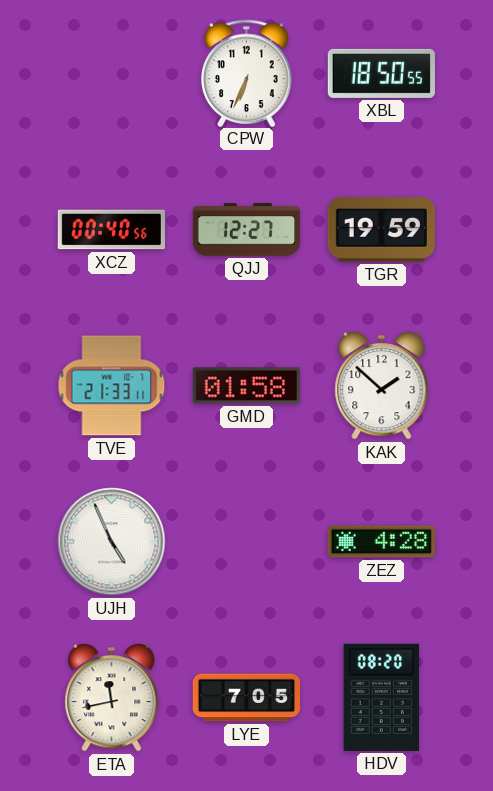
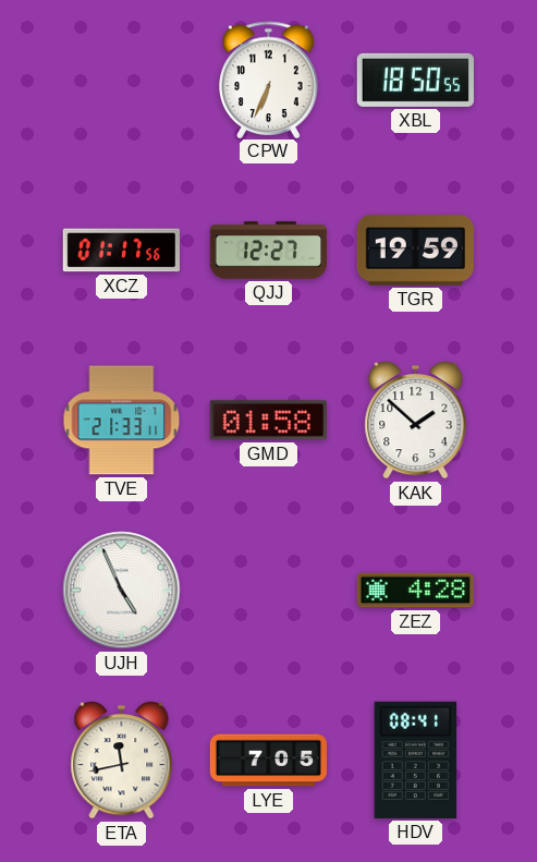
XCZ: 00:40 -> 01:17 (121, 251)
HDV: 08:20 -> 08:41 (416, 760)
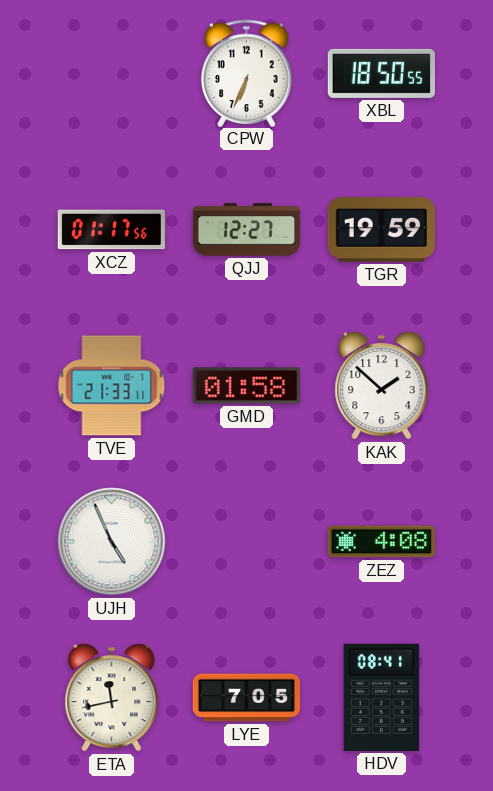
ZEZ: 4:28 -> 4:08 (381, 542)
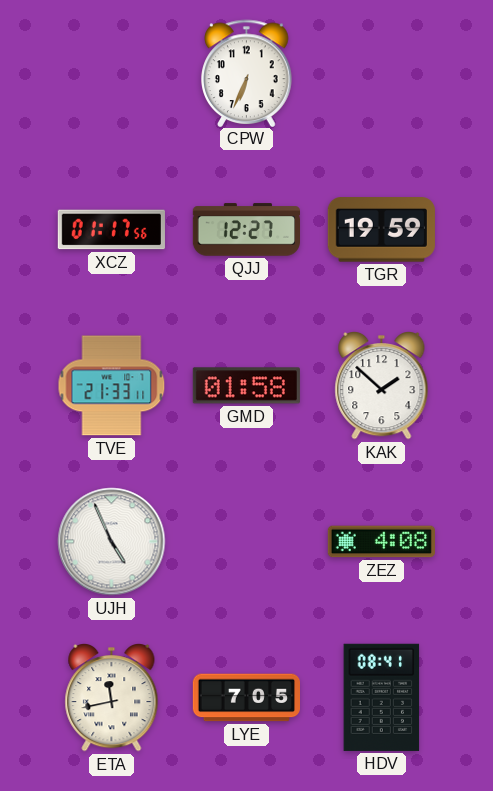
XBL: 18:50 -> none (381, 73)
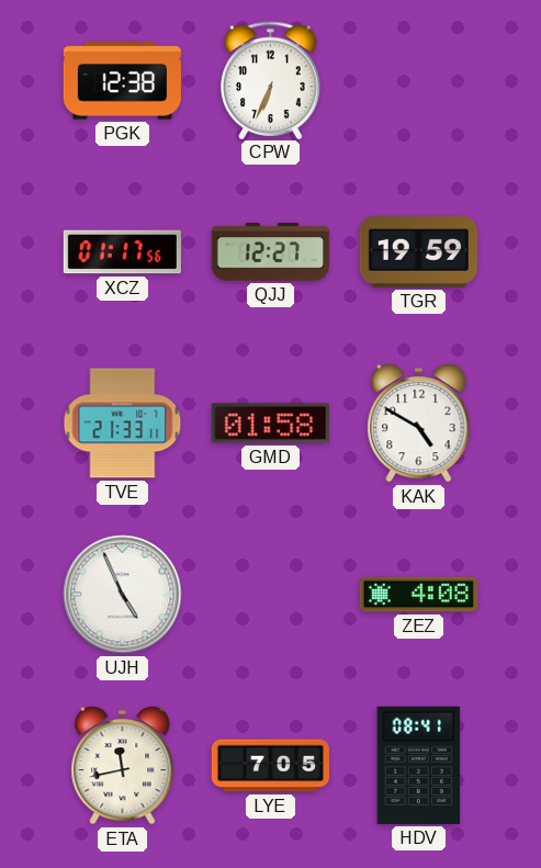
PGK: none -> 12:38 (122, 81)
KAK: 1:52 -> 4:50 (419, 424)
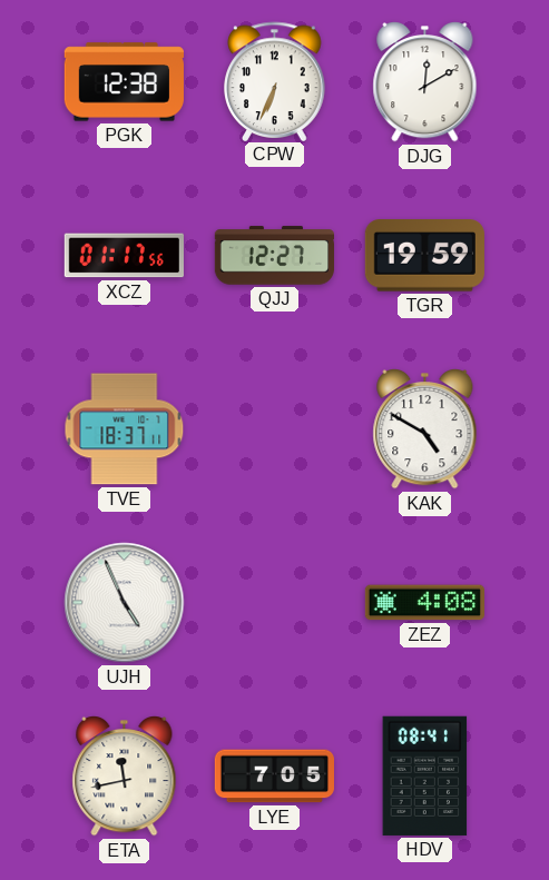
DJG: none -> 12:10 (425, 82)
TVE: 21:33 -> 18:37 (125, 429)
GMD: 01:58 -> none (270, 424)
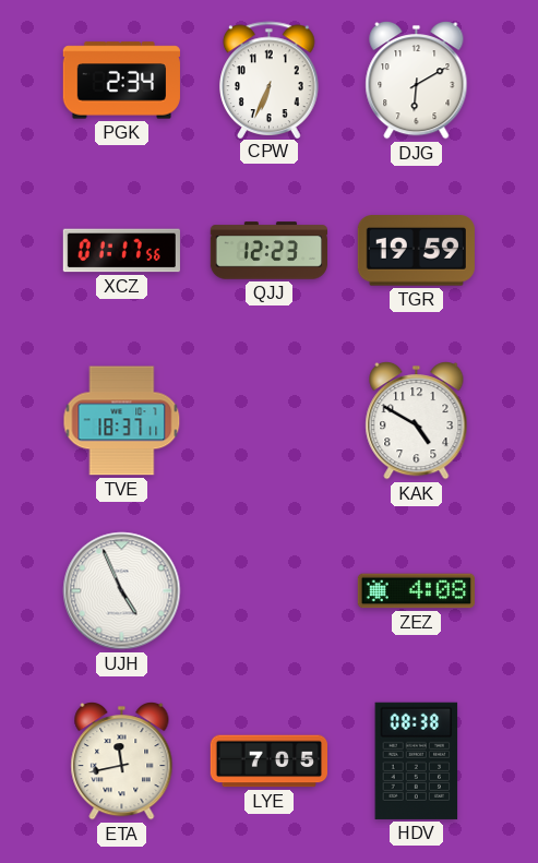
PGK: 12:38 -> 2:34 (121, 81)
DJG: 12:10 -> 6:10 (417, 81)
QJJ: 12:27 -> 12:23 (268, 251)
HDV: 08:41 -> 08:38 (417, 760)
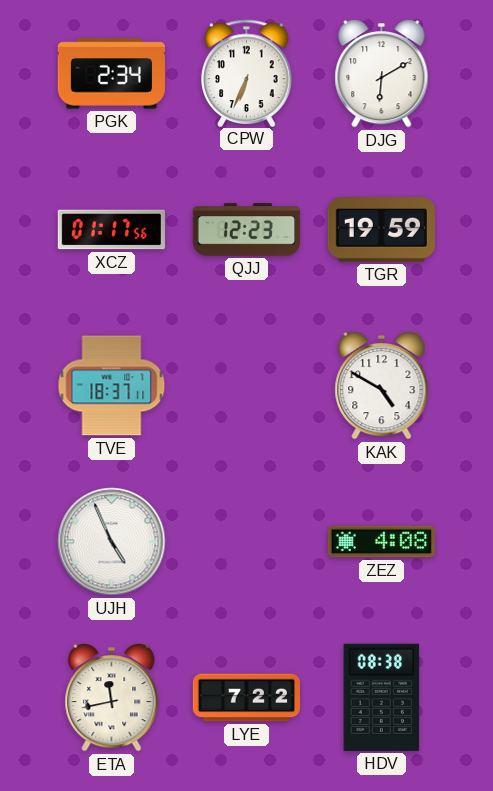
LYE: 7:05 -> 7:22 (246, 698)
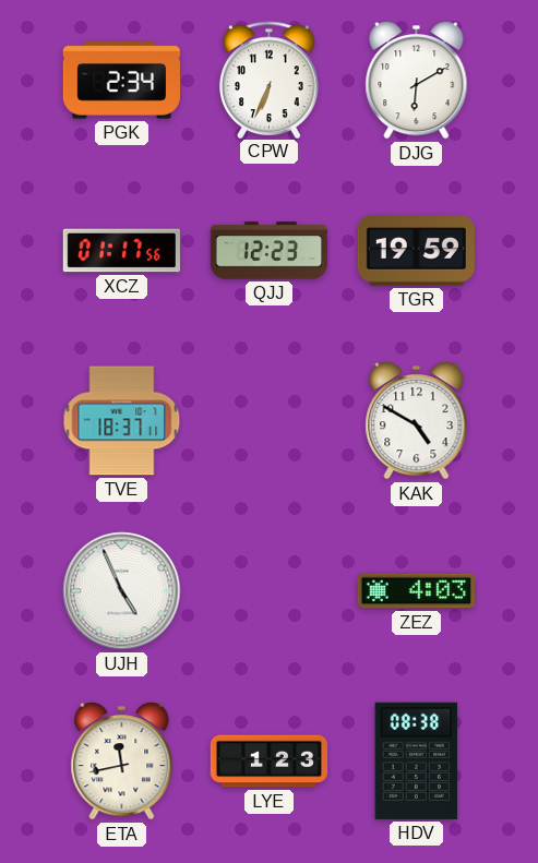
ZEZ: 4:08 -> 4:03 (416, 591)
LYE: 7:22 -> 1:23 (268, 762)
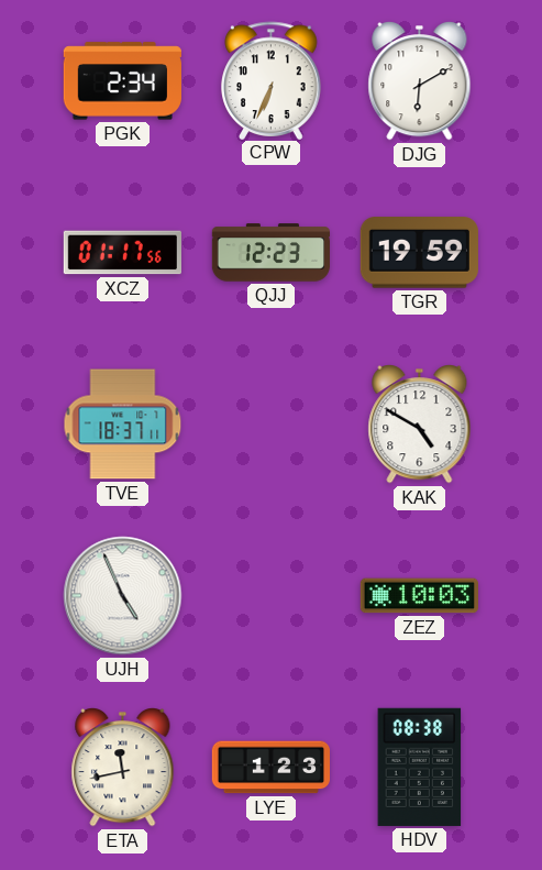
ZEZ: 4:03 -> 10:03 (419, 596)
